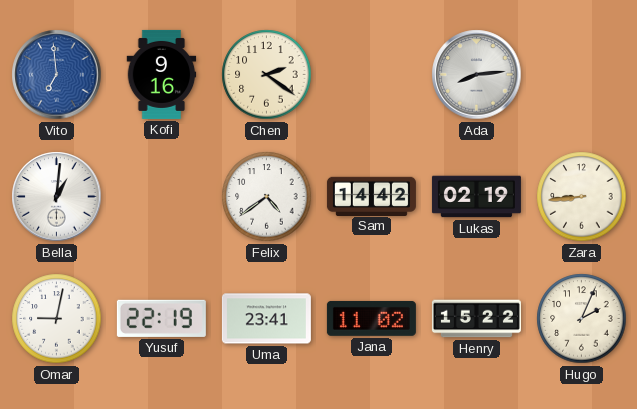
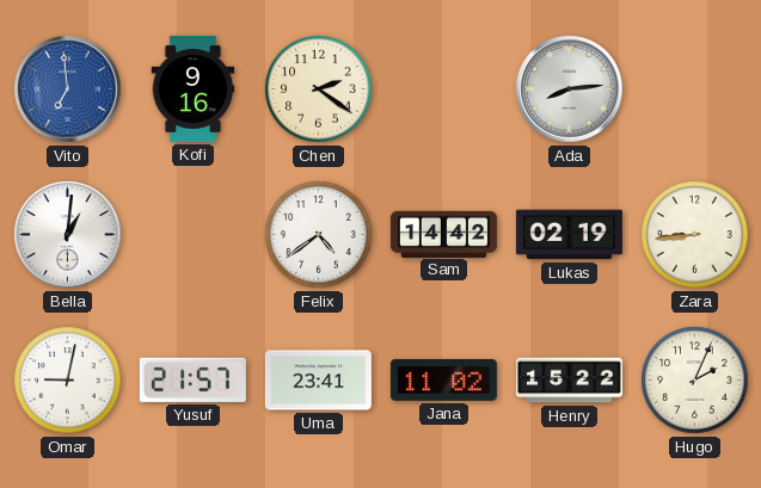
Yusuf: 22:19 -> 21:57 (192, 379)
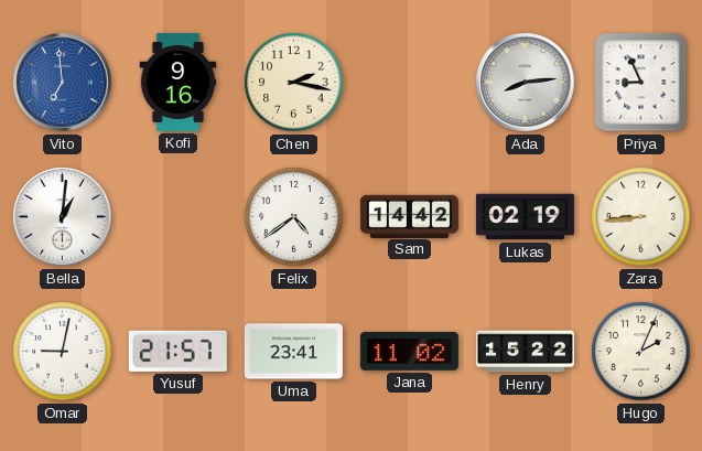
Chen: 2:21 -> 2:17 (294, 83)
Priya: none -> 8:56 (641, 83)
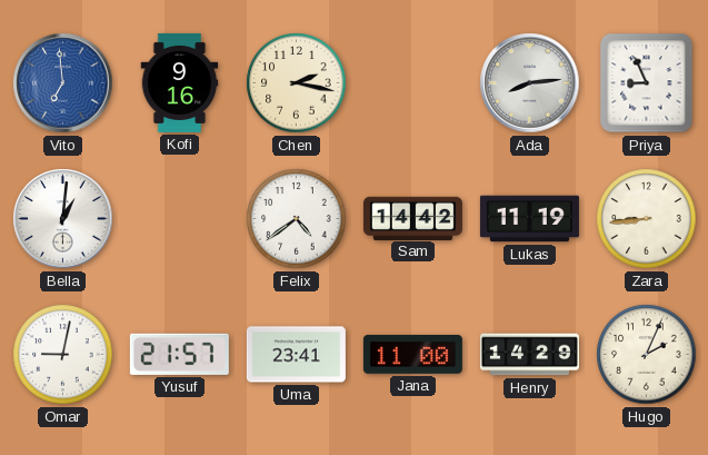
Lukas: 02:19 -> 11:19 (529, 219)
Jana: 11:02 -> 11:00 (412, 354)
Henry: 15:22 -> 14:29 (529, 355)
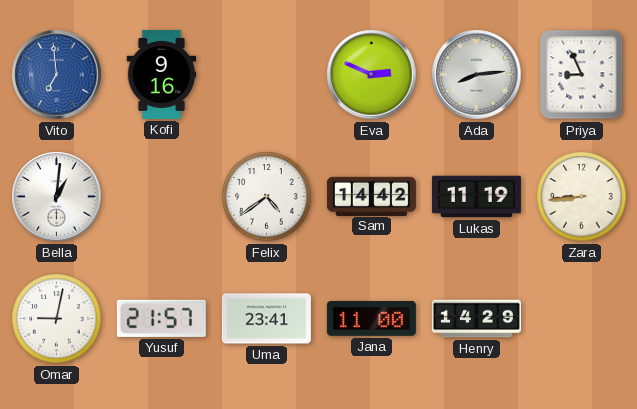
Chen: 2:17 -> none (297, 83)
Eva: none -> 2:49 (372, 75)
Hugo: 2:04 -> none (647, 355)
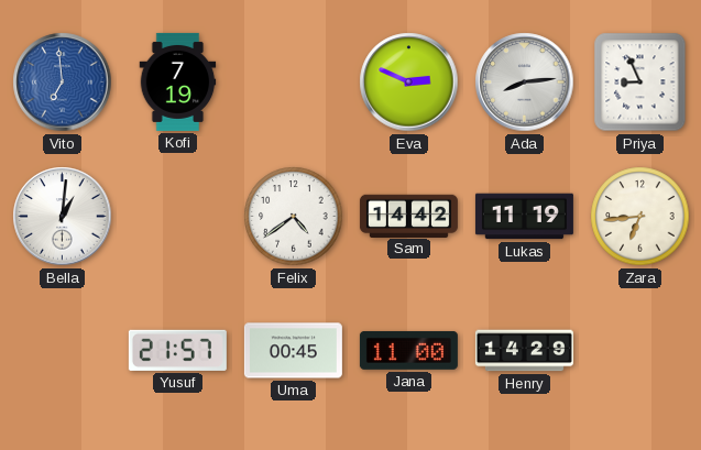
Kofi: 9:16 -> 7:19 (178, 81)
Zara: 8:44 -> 6:44 (640, 217)
Omar: 9:02 -> none (57, 319)
Uma: 23:41 -> 00:45 (293, 351)
